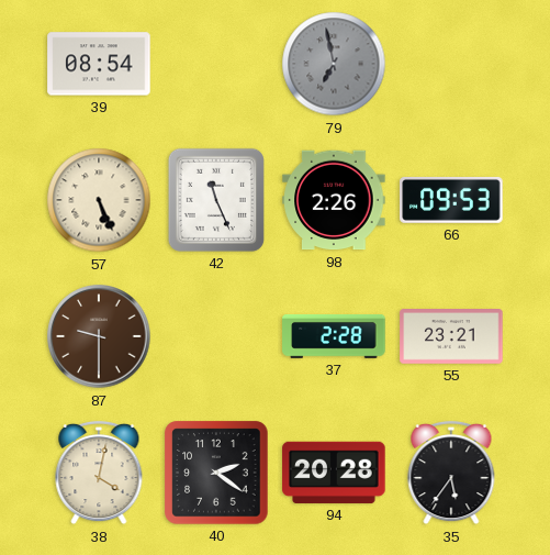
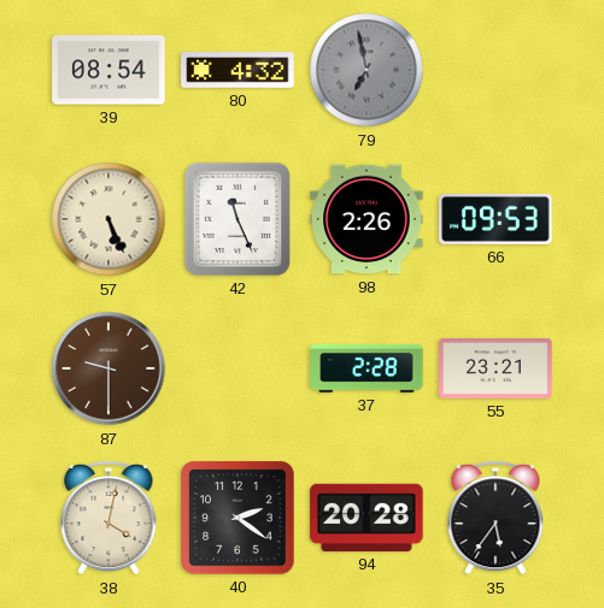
80: none -> 4:32 (238, 70)
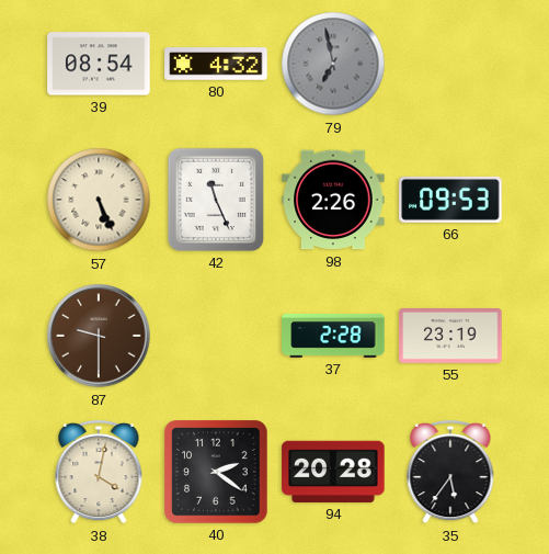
55: 23:21 -> 23:19 (450, 337)
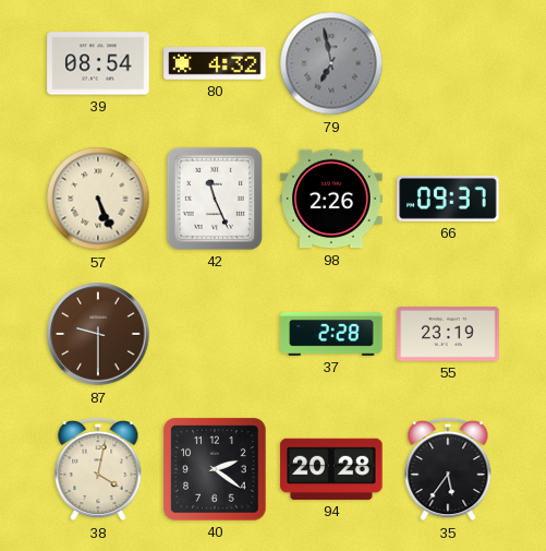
66: 09:53 -> 09:37 (448, 199)
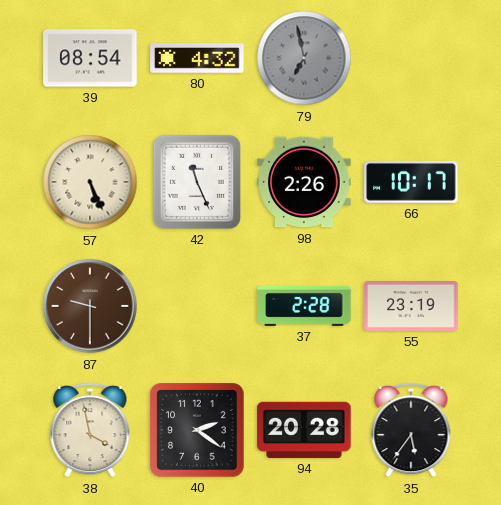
66: 09:37 -> 10:17 (411, 182)
38: 4:02 -> 3:58 (90, 430)
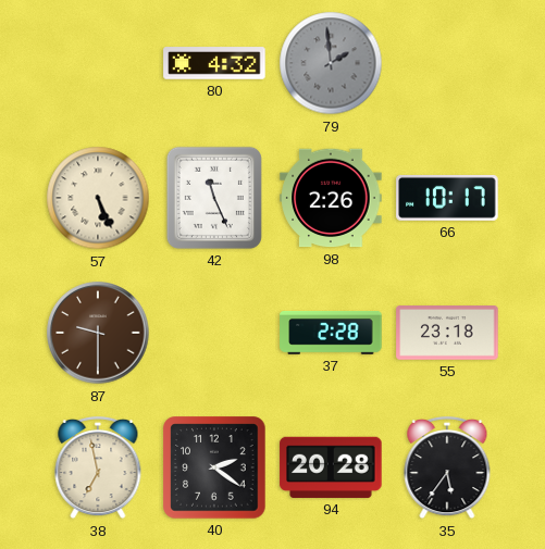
39: 08:54 -> none (90, 58)
79: 6:58 -> 1:59 (331, 63)
55: 23:19 -> 23:18 (447, 334)
38: 3:58 -> 6:58 (98, 467)
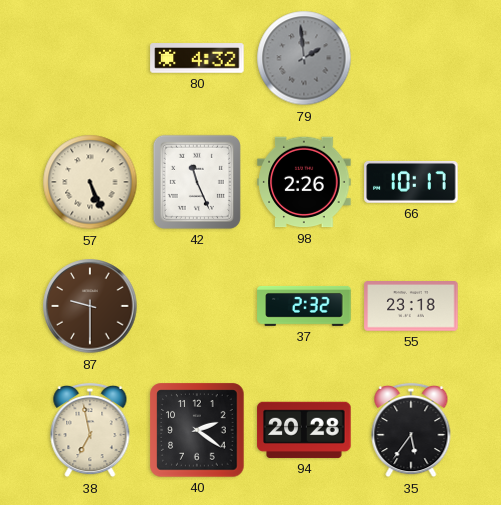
37: 2:28 -> 2:32 (304, 307)
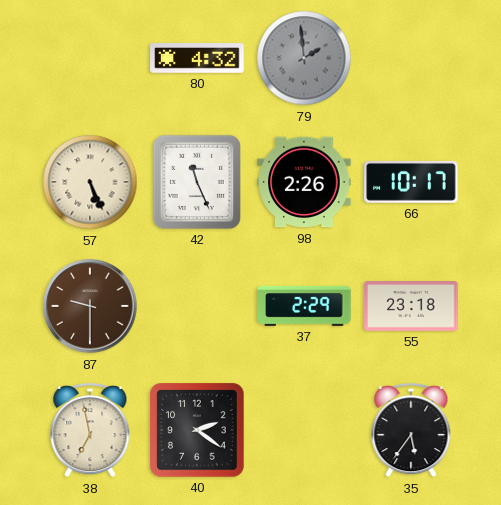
37: 2:32 -> 2:29 (304, 307)
94: 20:28 -> none (304, 430)
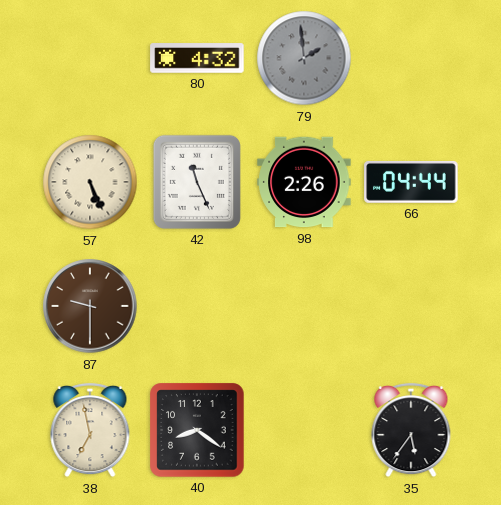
66: 10:17 -> 04:44 (411, 182)
37: 2:29 -> none (304, 307)
55: 23:18 -> none (411, 307)
40: 2:21 -> 8:21 (197, 430)
